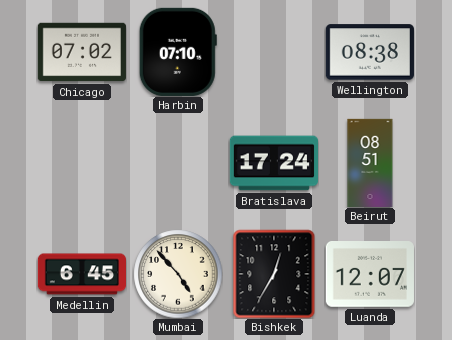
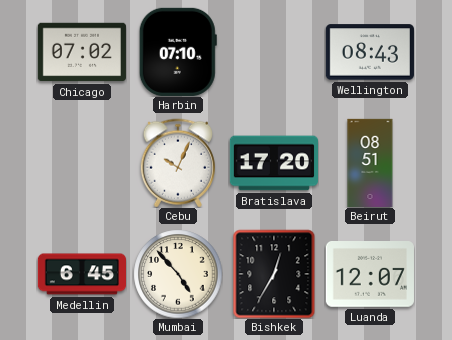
Wellington: 08:38 -> 08:43 (370, 52)
Cebu: none -> 10:04 (178, 163)
Bratislava: 17:24 -> 17:20 (273, 163)
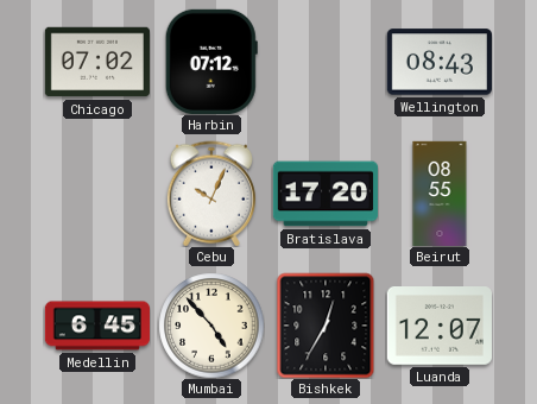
Harbin: 07:10 -> 07:12 (211, 62)
Beirut: 08:51 -> 08:55 (440, 192)
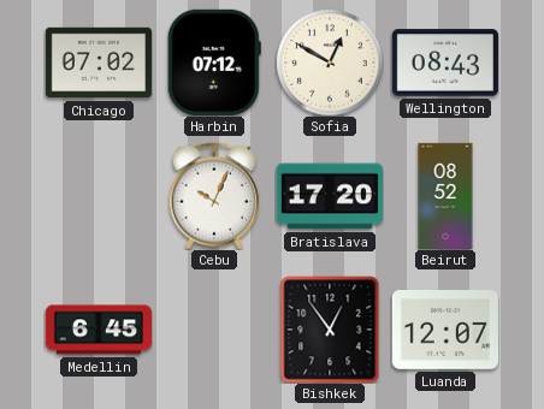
Sofia: none -> 12:50 (330, 63)
Beirut: 08:55 -> 08:52 (445, 195)
Mumbai: 4:53 -> none (211, 326)
Bishkek: 12:35 -> 12:54 (330, 330)
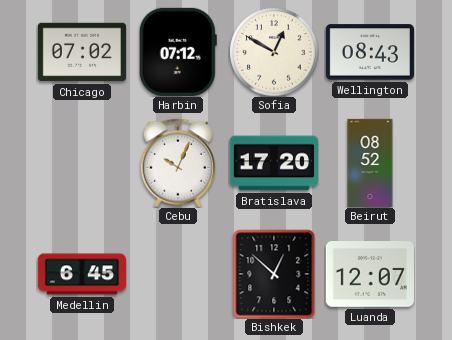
Bishkek: 12:54 -> 12:52 (274, 274)
